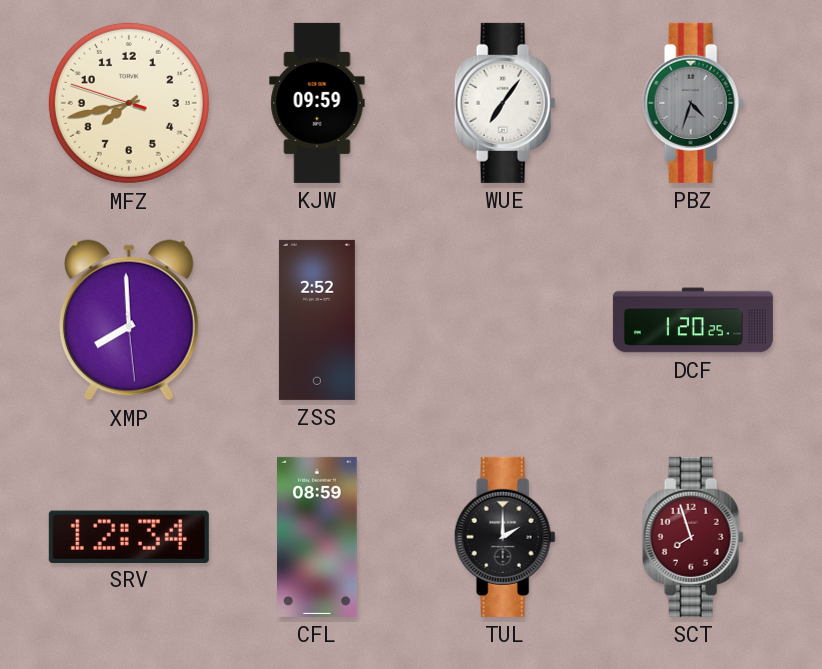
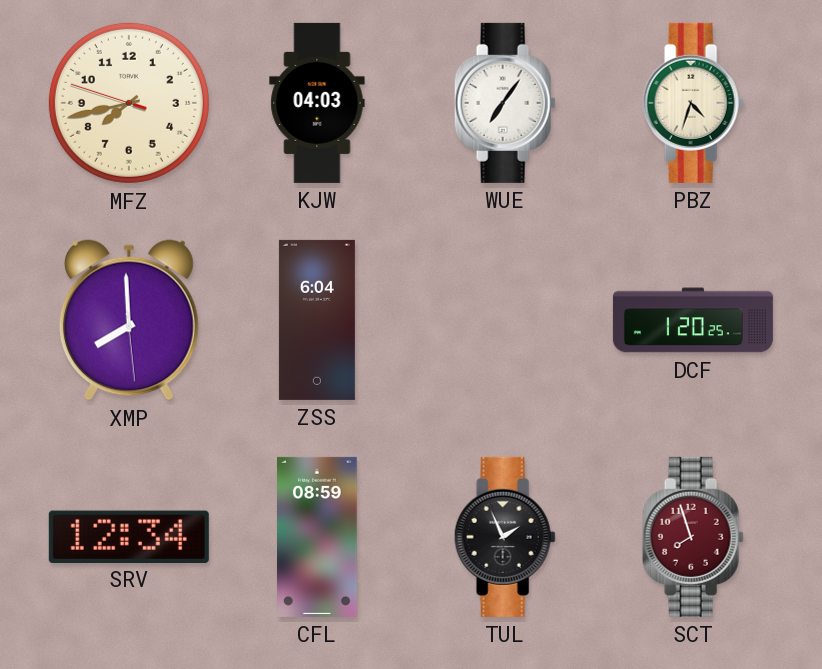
KJW: 09:59 -> 04:03 (317, 103)
PBZ dial: grey -> cream (693, 103)
ZSS: 2:52 -> 6:04 (317, 320)
TUL: 2:00 -> 1:56 (505, 537)
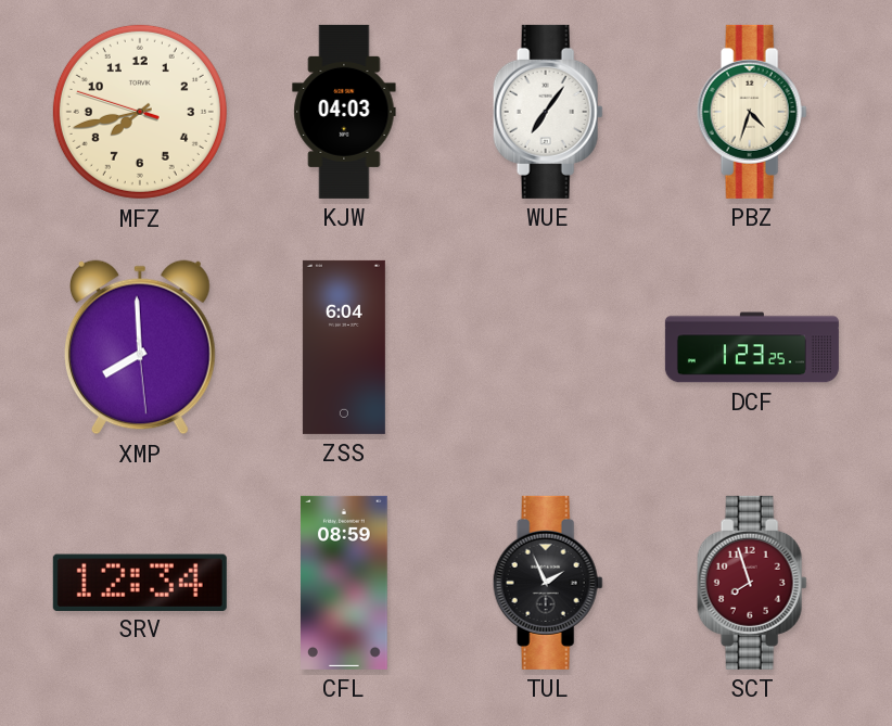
DCF: 1:20 -> 1:23 (752, 347)
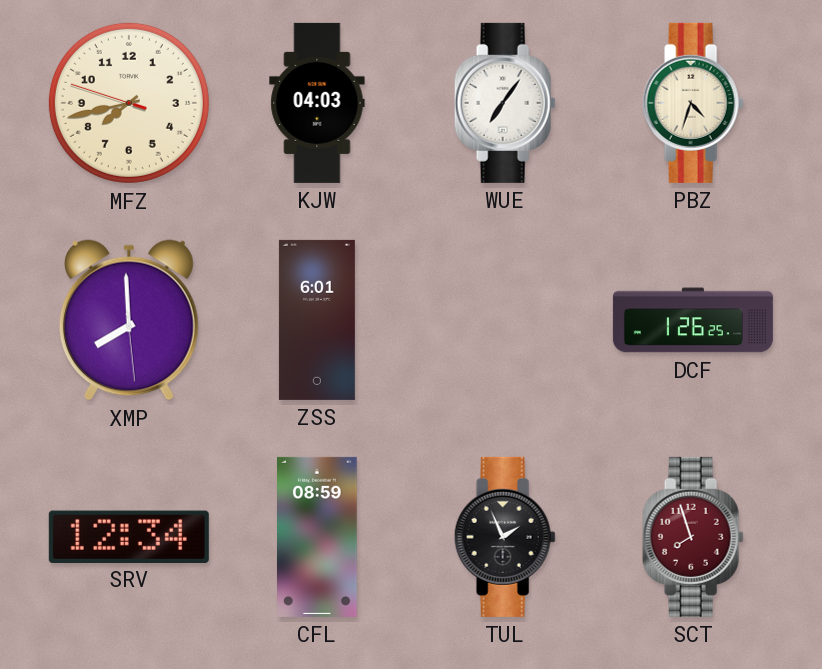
ZSS: 6:04 -> 6:01 (317, 320)
DCF: 1:23 -> 1:26 (693, 320)
